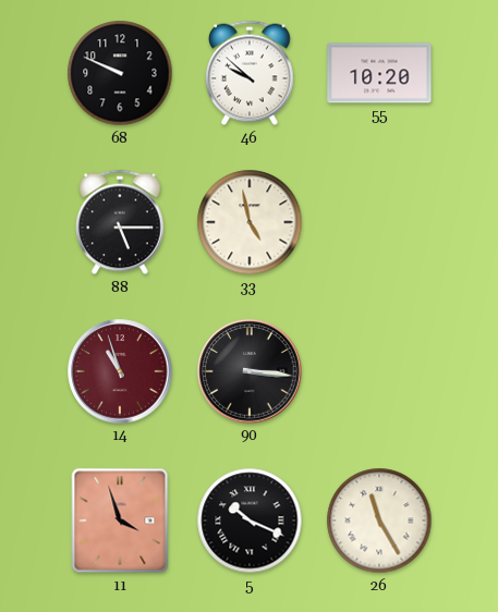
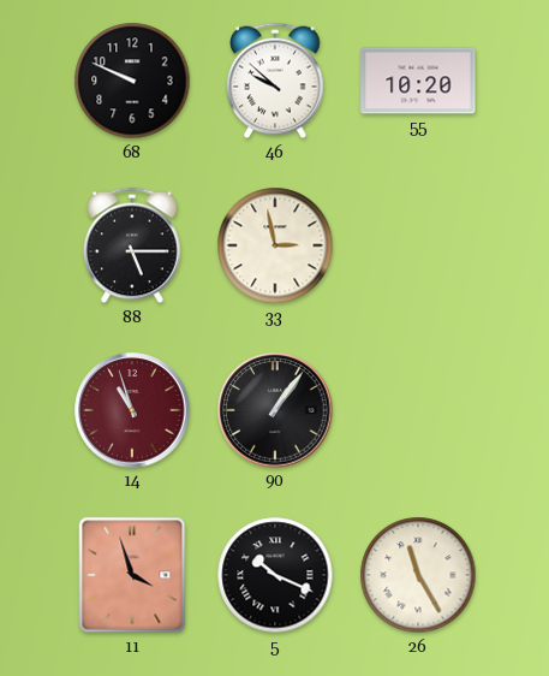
33: 4:58 -> 2:58 (275, 245)
90: 3:16 -> 1:06 (275, 410)
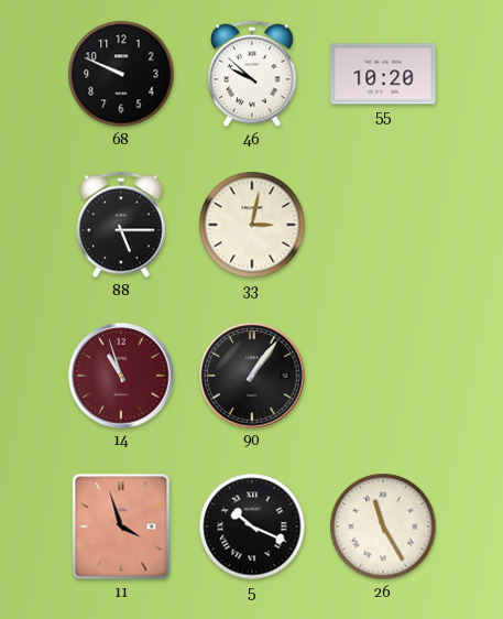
33: 2:58 -> 3:02 (252, 225)
